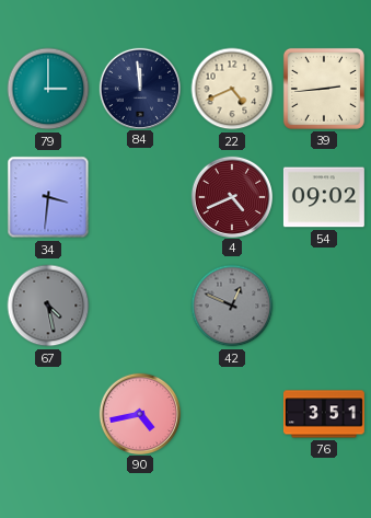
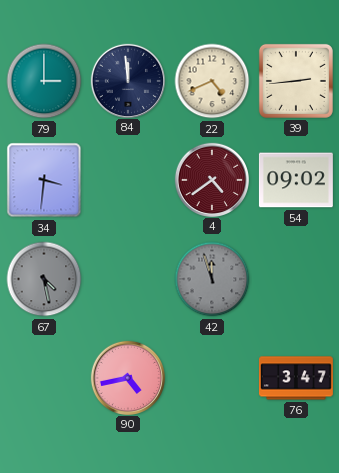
4: 4:41 -> 4:39 (211, 179)
42: 12:49 -> 11:57 (212, 279)
76: 3:51 -> 3:47 (296, 378)
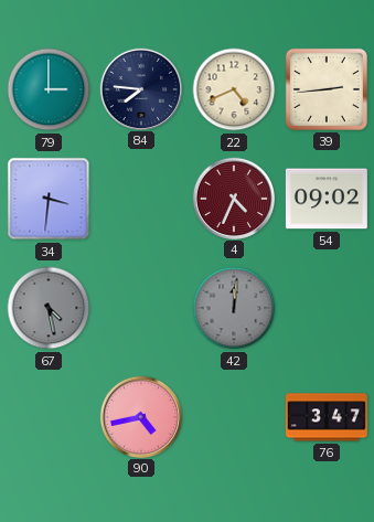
84: 11:59 -> 7:46 (140, 88)
4: 4:39 -> 4:34 (233, 198)
42: 11:57 -> 12:01 (234, 308)
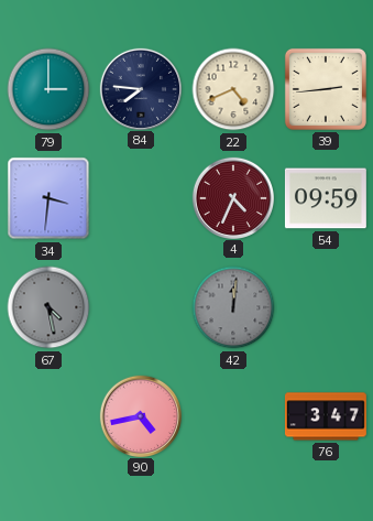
54: 09:02 -> 09:59 (326, 198)
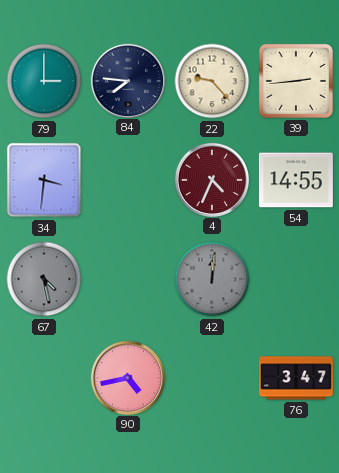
22: 4:41 -> 9:23 (212, 81)
54: 09:59 -> 14:55 (296, 180)
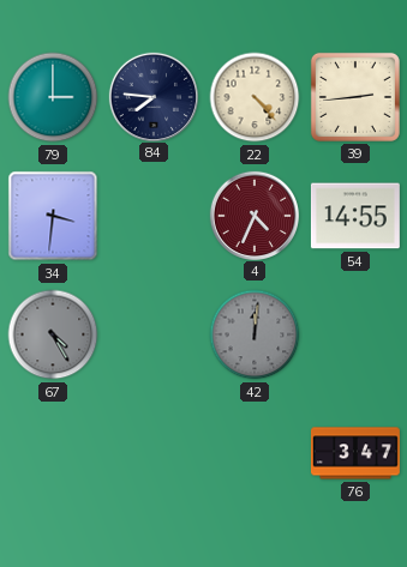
22: 9:23 -> 4:23 (255, 97)
67: 4:28 -> 4:25 (53, 334)
90: 4:43 -> none (127, 377)
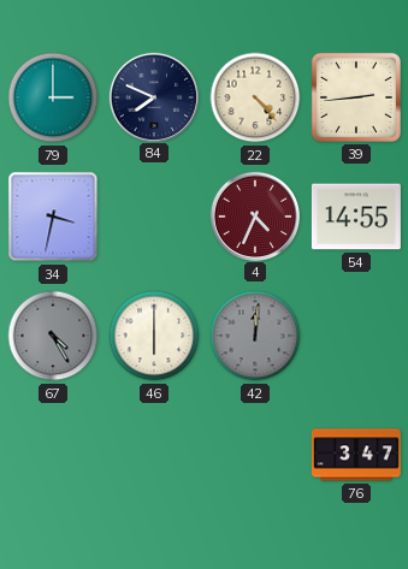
84: 7:46 -> 7:49 (153, 96)
34: 3:31 -> 3:32 (53, 217)
46: none -> 6:00 (154, 336)
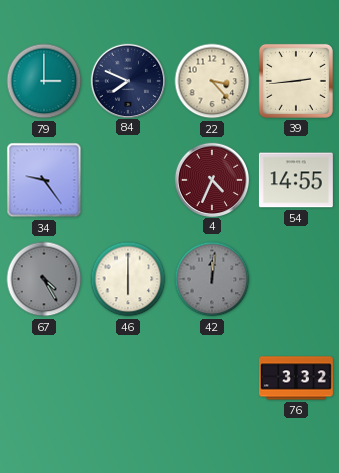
22: 4:23 -> 3:23 (212, 81)
34: 3:32 -> 9:24 (44, 180)
76: 3:47 -> 3:32 (296, 378)
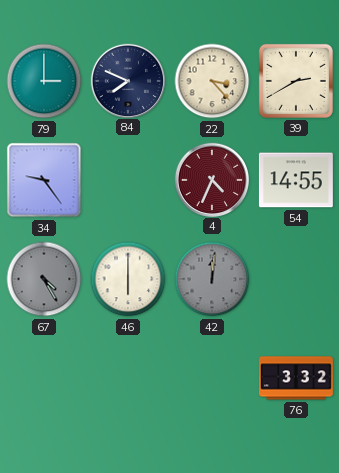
39: 2:44 -> 2:40 (296, 81)
